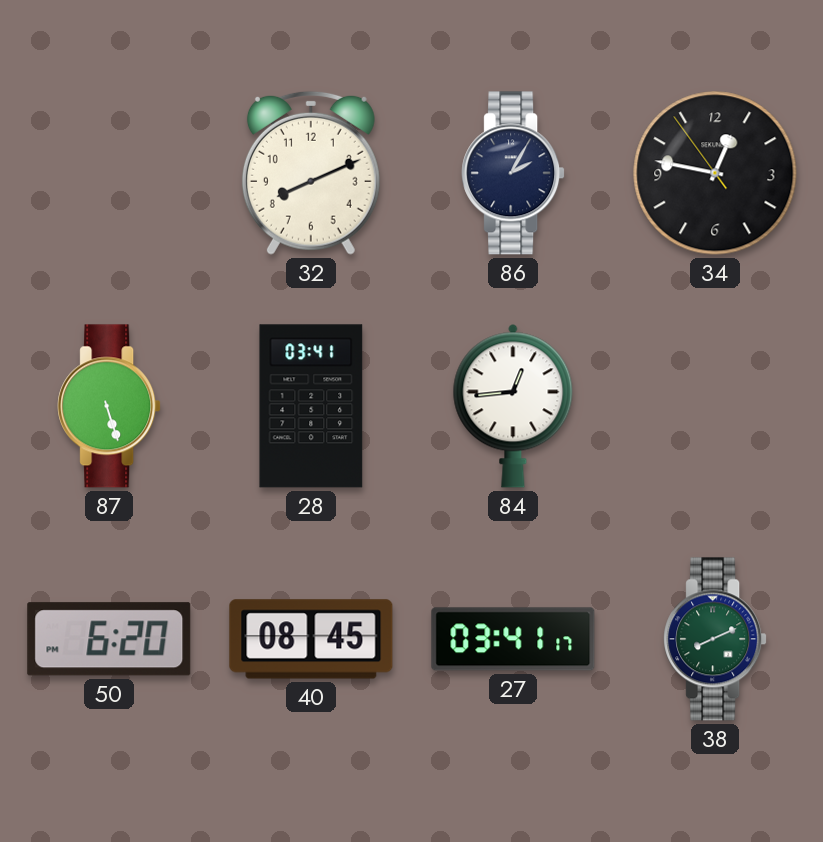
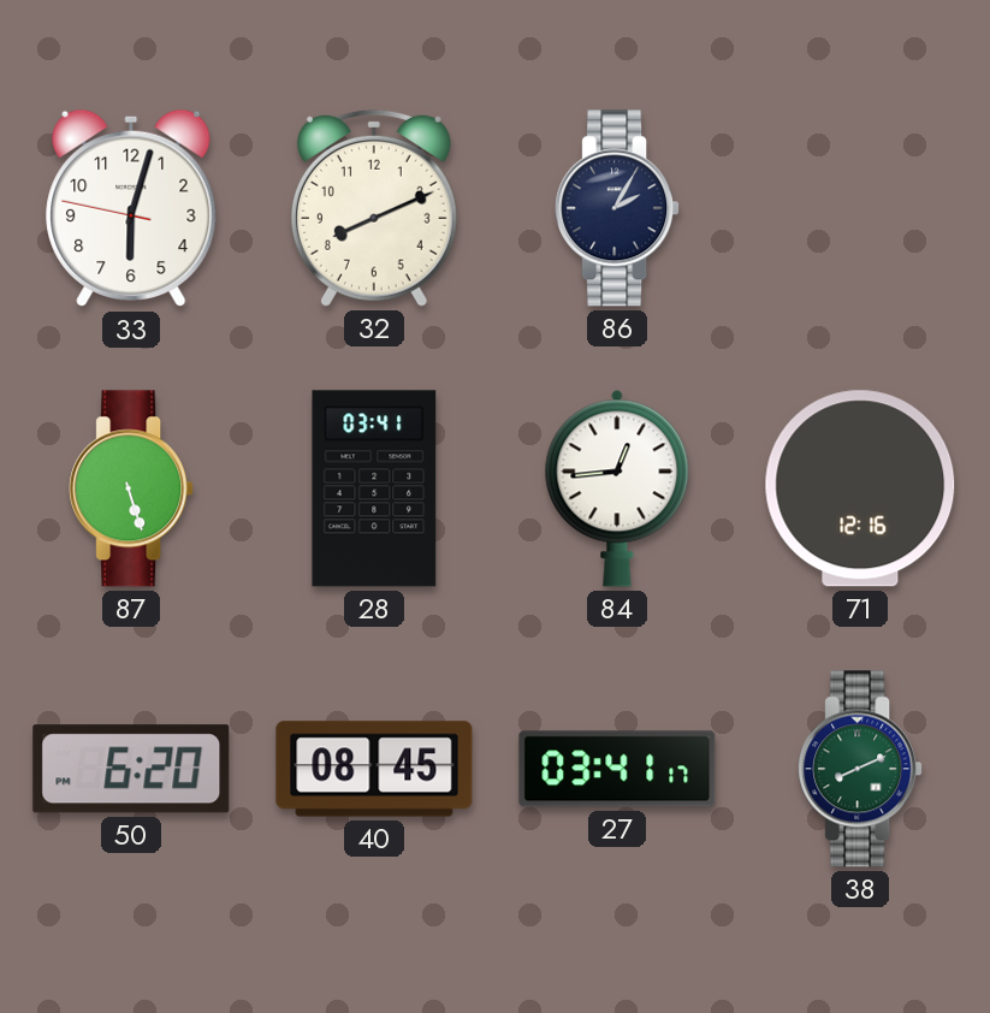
33: none -> 6:02 (131, 208)
34: 12:46 -> none (715, 173)
71: none -> 12:16 (860, 488)
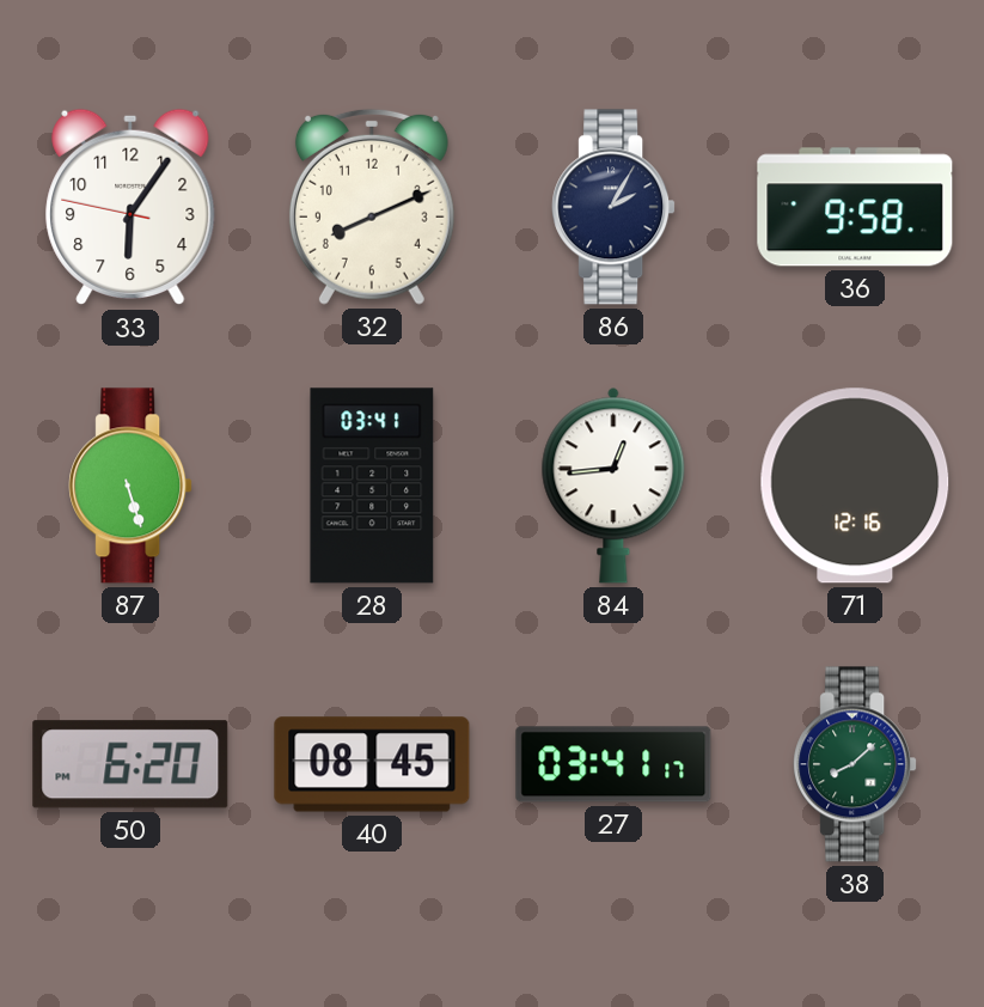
33: 6:02 -> 6:05 (130, 207)
36: none -> 9:58 (855, 207)
38: 8:11 -> 8:08 (855, 764)
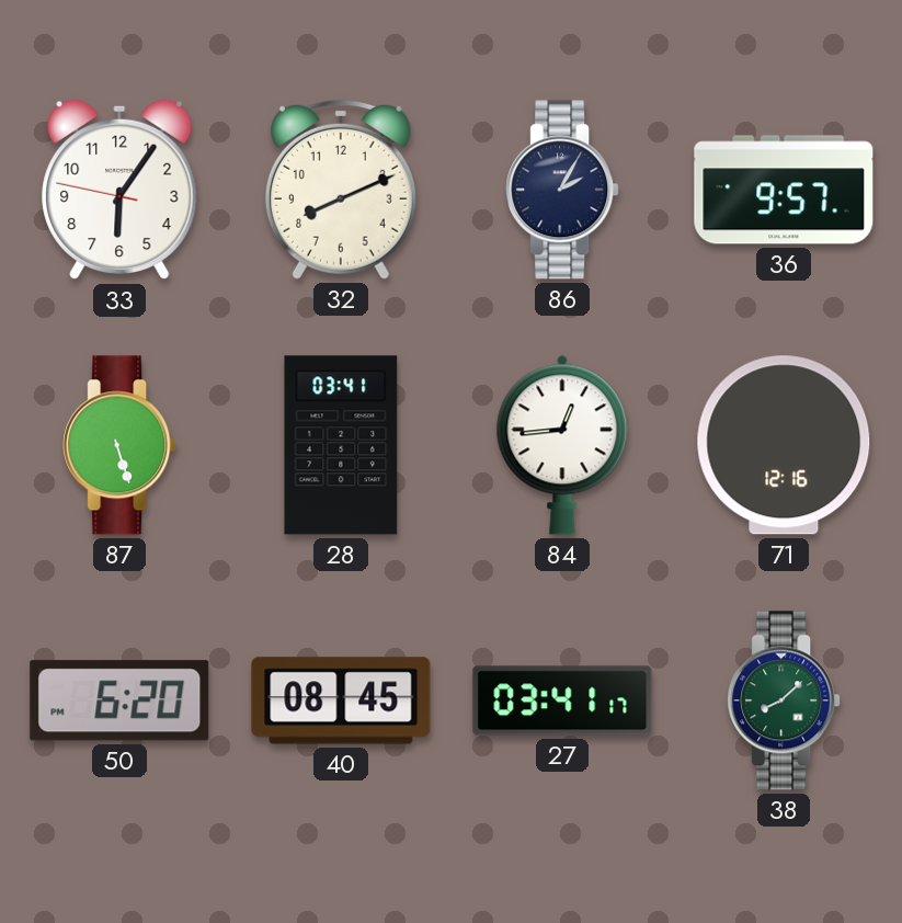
36: 9:58 -> 9:57 (784, 190)
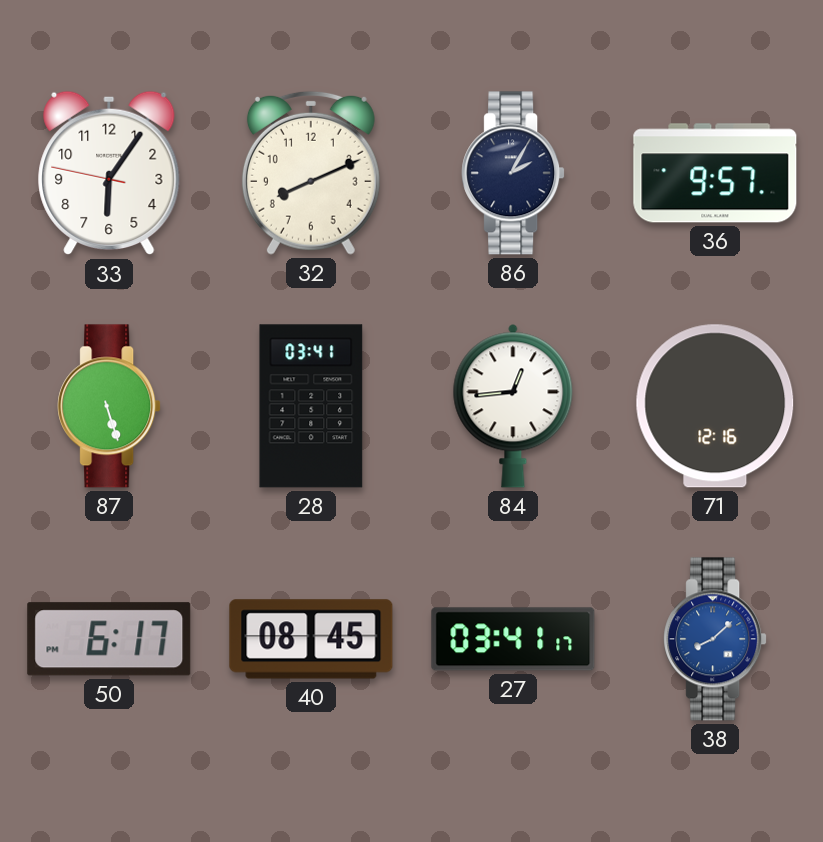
50: 6:20 -> 6:17 (109, 639)
38 dial: green -> blue (715, 639)
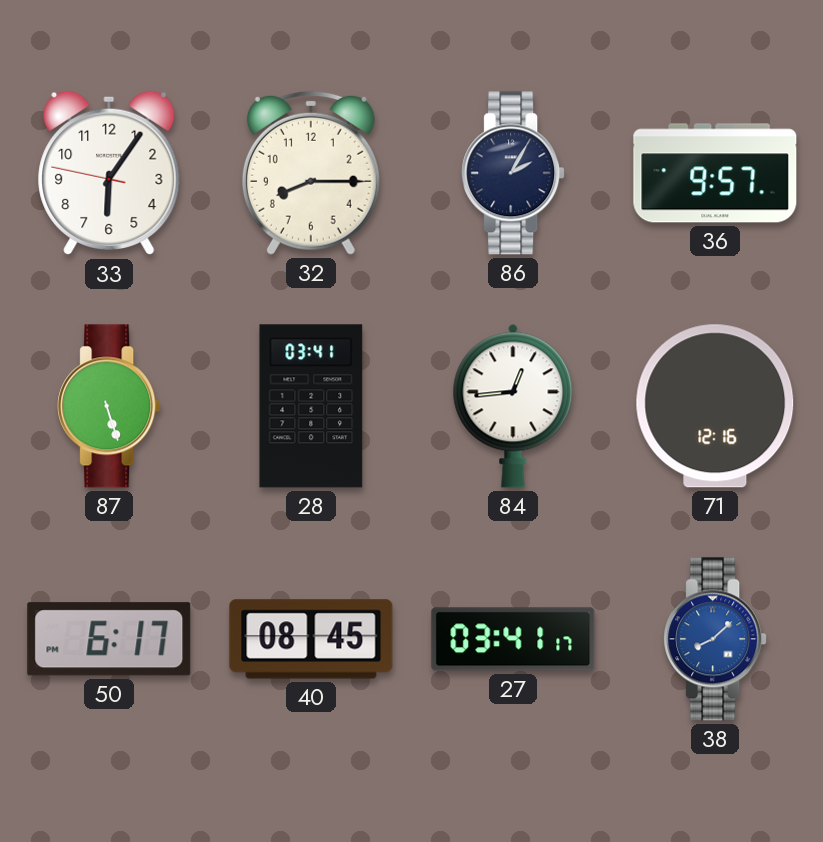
32: 8:11 -> 8:15 (311, 173)
